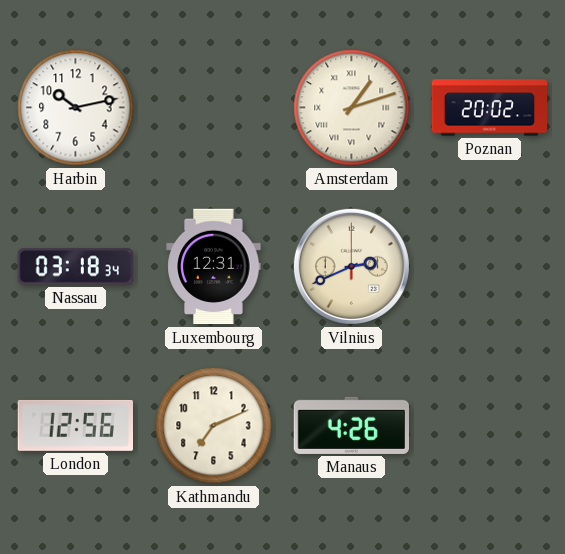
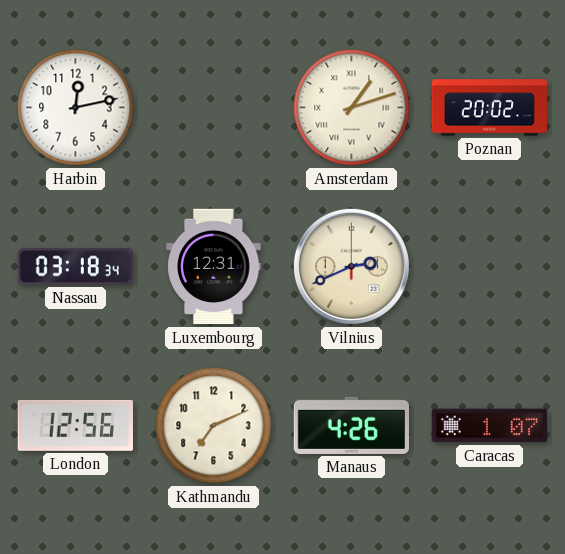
Harbin: 10:13 -> 12:13 (76, 108)
Caracas: none -> 1:07 (490, 426)
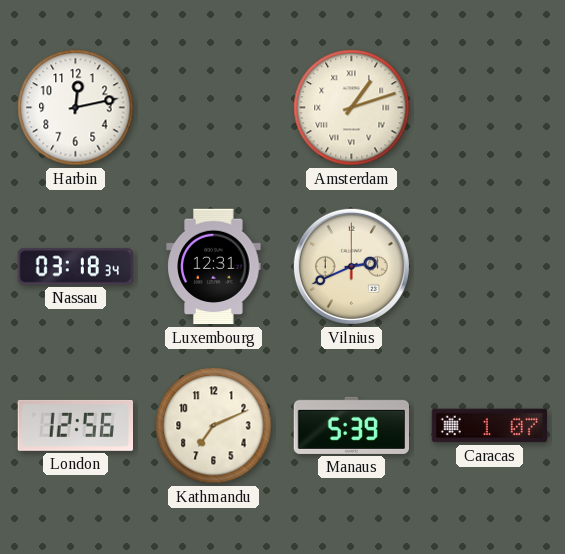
Poznan: 20:02 -> none (490, 108)
Manaus: 4:26 -> 5:39 (351, 425)
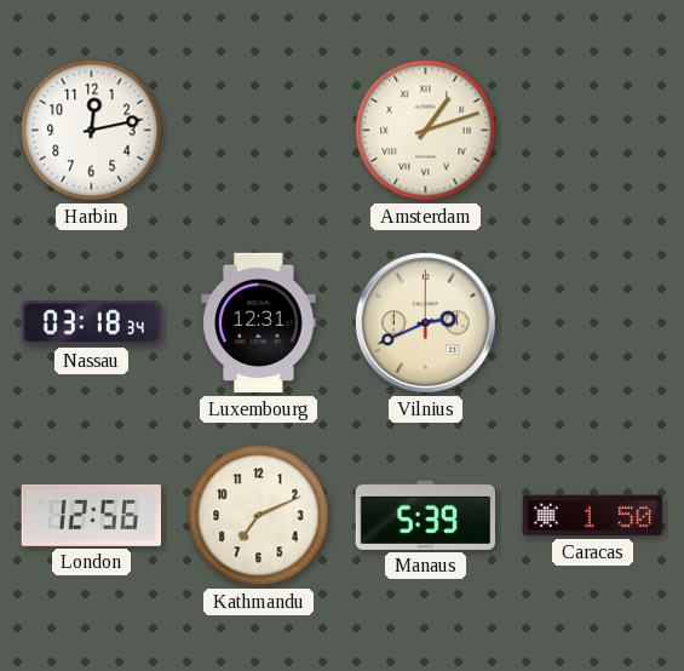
Caracas: 1:07 -> 1:50 (593, 516)
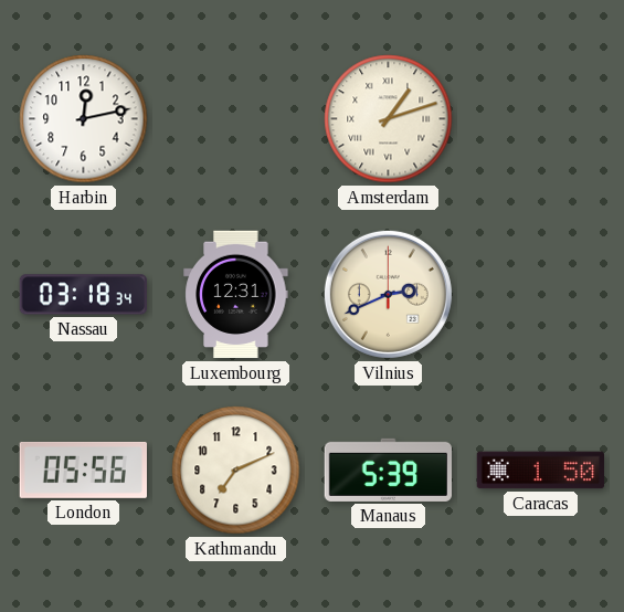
London: 12:56 -> 05:56 (83, 469)
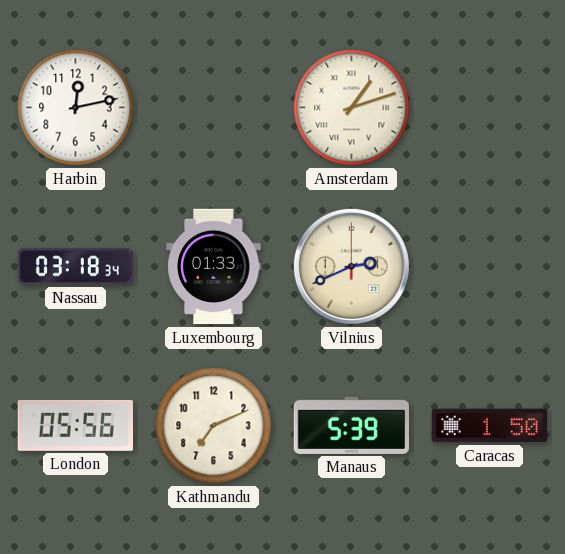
Luxembourg: 12:31 -> 01:33 (214, 267)
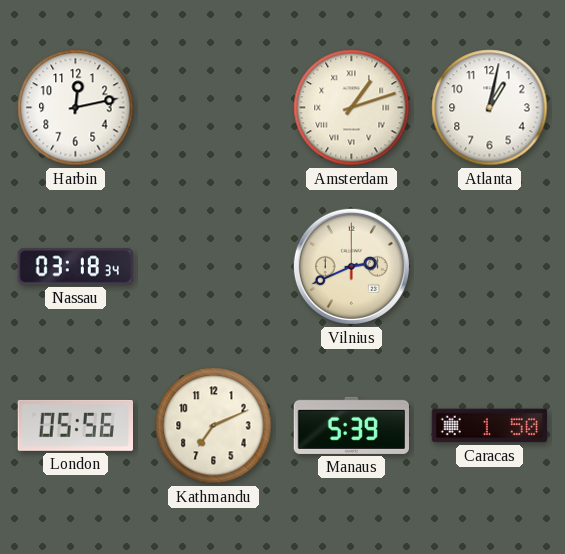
Atlanta: none -> 1:02 (490, 108)
Luxembourg: 01:33 -> none (214, 267)
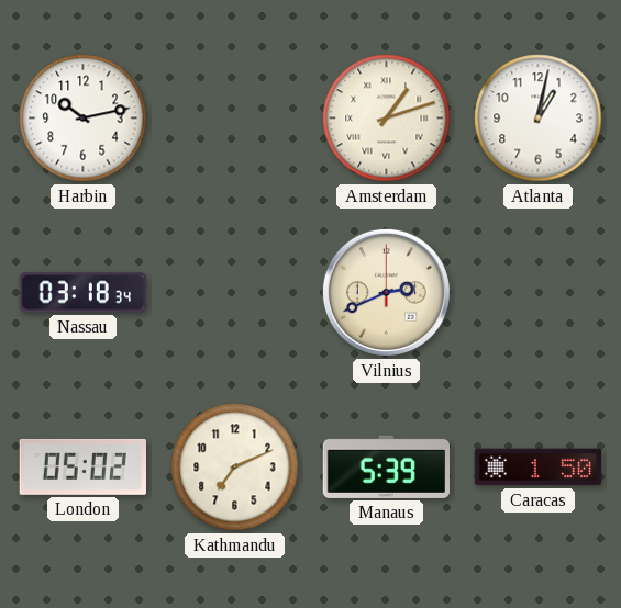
Harbin: 12:13 -> 10:13 (84, 119)
London: 05:56 -> 05:02 (82, 466)
